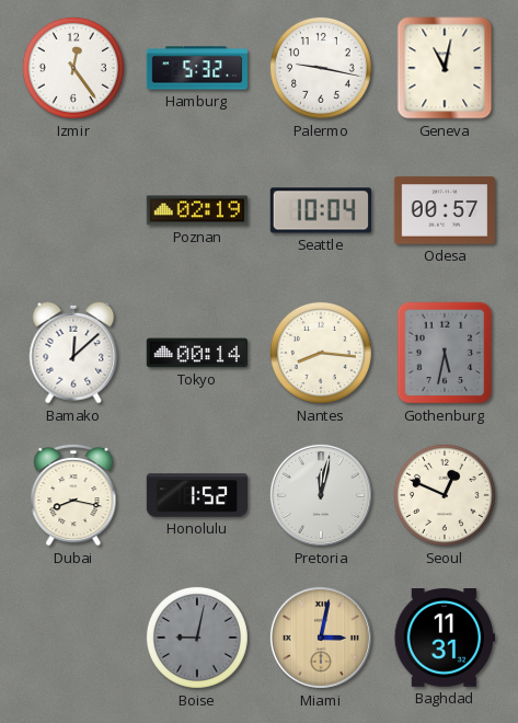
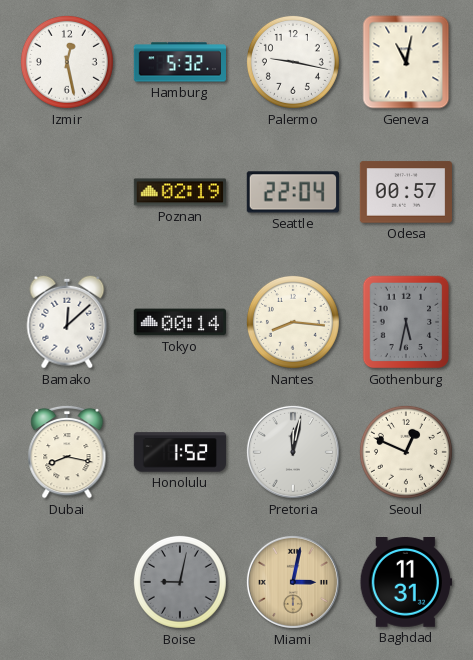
Izmir: 12:24 -> 12:28 (67, 62)
Seattle: 10:04 -> 22:04 (293, 192)
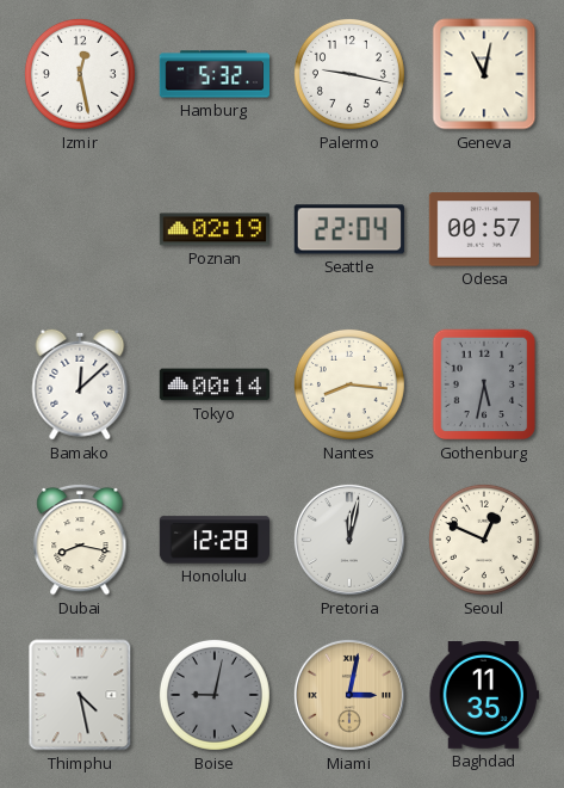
Honolulu: 1:52 -> 12:28 (215, 540)
Thimphu: none -> 4:28 (80, 695)
Baghdad: 11:31 -> 11:35 (483, 696)
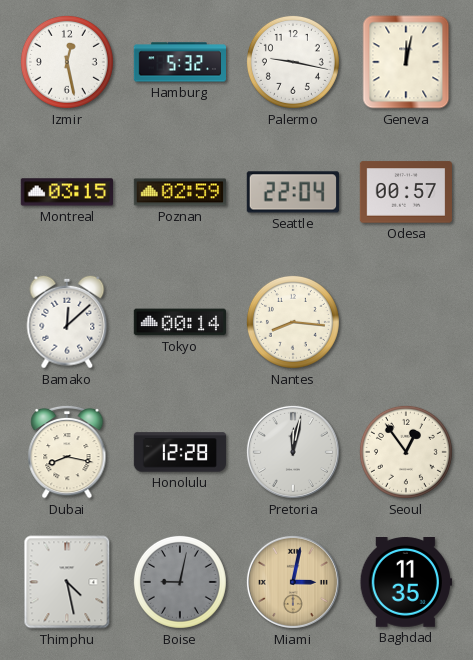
Geneva: 11:02 -> 12:02 (406, 62)
Montreal: none -> 03:15 (66, 192)
Poznan: 02:19 -> 02:59 (179, 192)
Gothenburg: 5:32 -> none (484, 384)
Seoul: 12:49 -> 12:54 (406, 452)
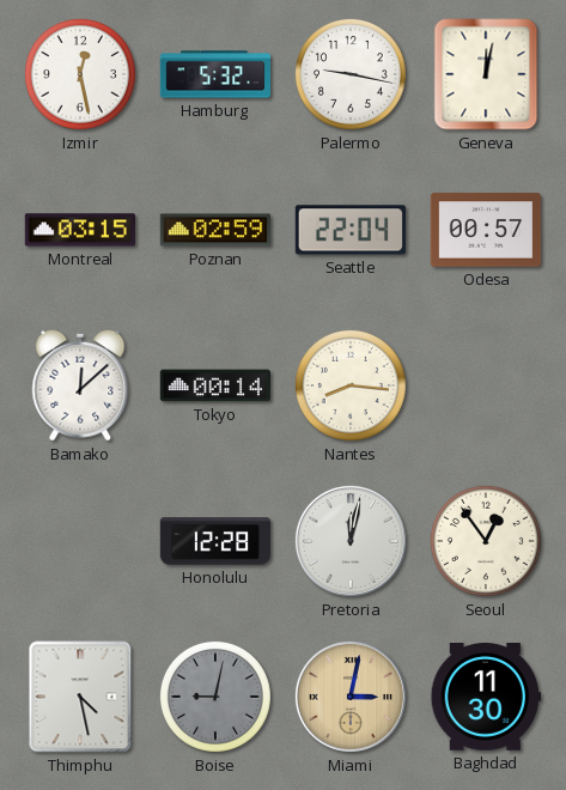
Dubai: 8:17 -> none (67, 452)
Baghdad: 11:35 -> 11:30 (485, 698)
